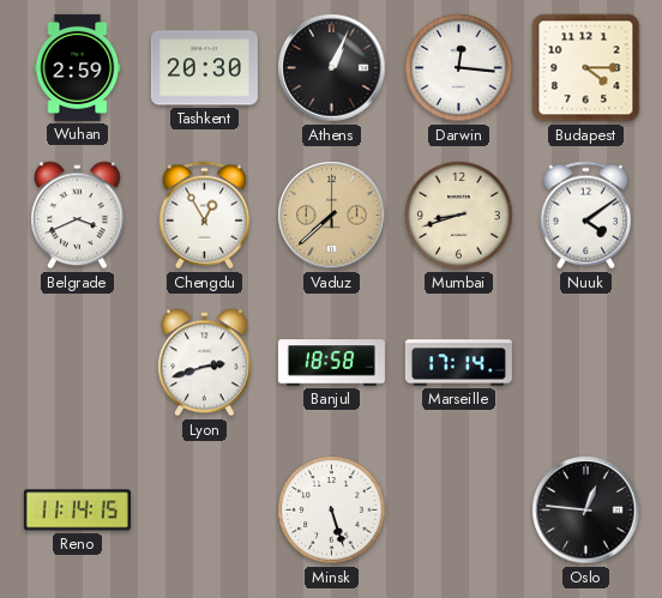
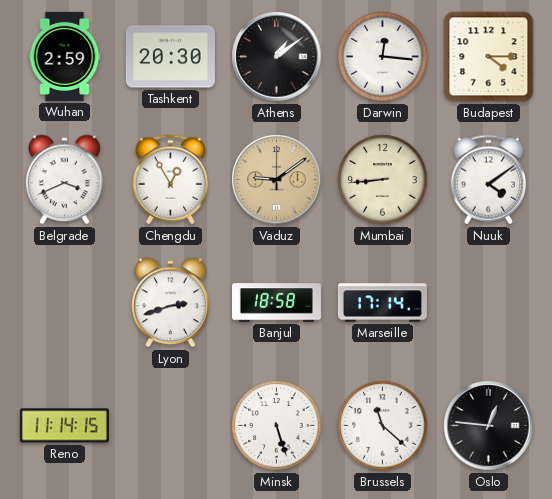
Athens: 1:04 -> 1:09 (277, 57)
Vaduz: 7:38 -> 9:09 (277, 180)
Mumbai: 8:42 -> 8:44 (383, 180)
Brussels: none -> 11:22 (383, 426)
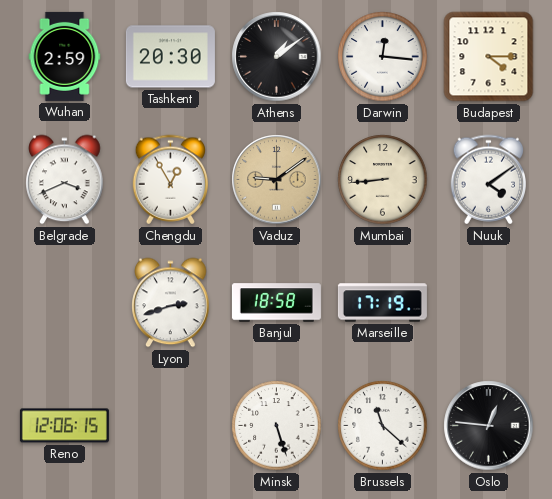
Marseille: 17:14 -> 17:19 (382, 303)
Reno: 11:14 -> 12:06 (64, 426)
